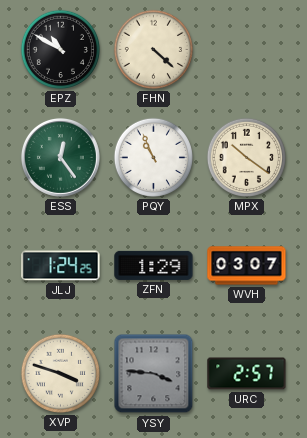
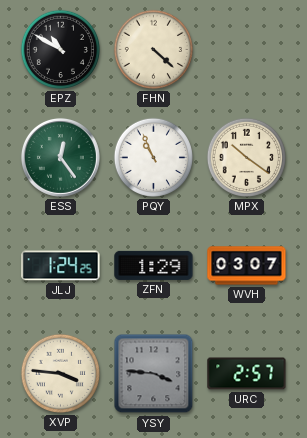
XVP: 3:48 -> 3:46 (60, 373)
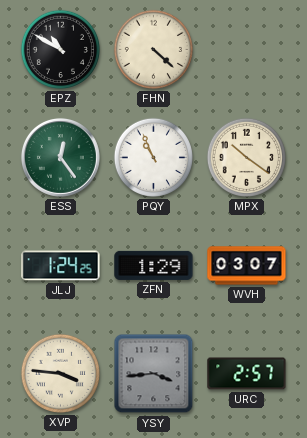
YSY: 3:46 -> 3:44 (154, 374)
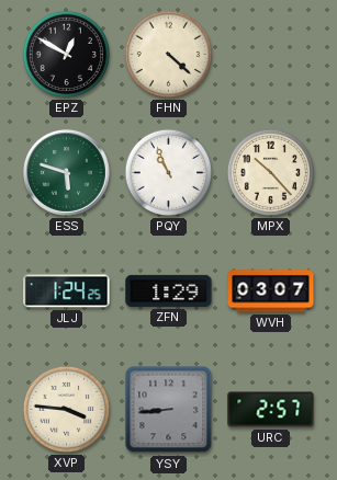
EPZ: 10:50 -> 12:50 (66, 54)
ESS: 12:24 -> 5:48 (66, 172)
MPX: 10:21 -> 10:23 (270, 172)
YSY: 3:44 -> 8:44 (169, 410)
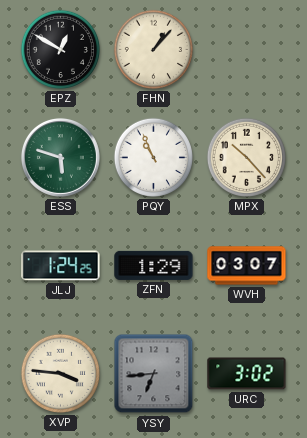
FHN: 4:22 -> 1:07 (153, 49)
YSY: 8:44 -> 6:44 (154, 374)
URC: 2:57 -> 3:02 (247, 374)
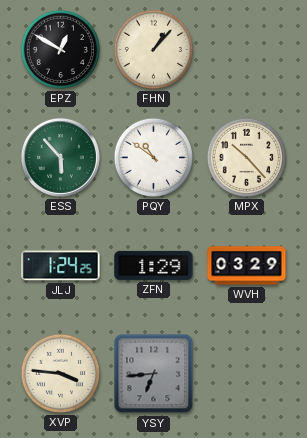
ESS: 5:48 -> 5:53 (60, 157)
PQY: 10:56 -> 10:51 (153, 157)
WVH: 03:07 -> 03:29 (247, 266)
URC: 3:02 -> none (247, 374)
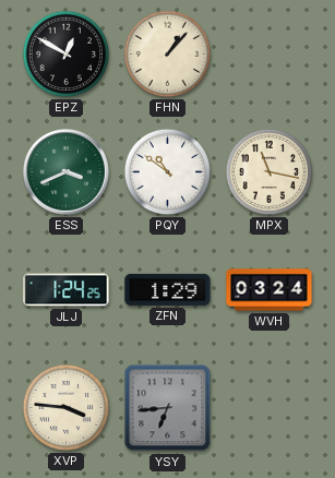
ESS: 5:53 -> 3:41 (65, 171)
MPX: 10:23 -> 11:17 (268, 171)
WVH: 03:29 -> 03:24 (270, 290)
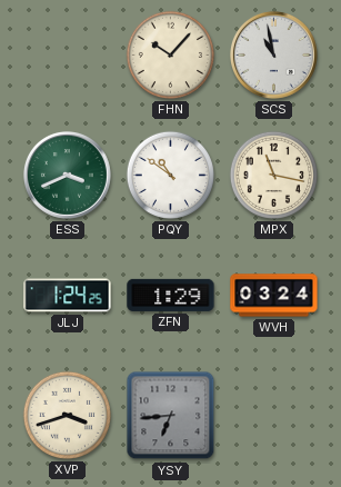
EPZ: 12:50 -> none (65, 53)
FHN: 1:07 -> 10:07 (170, 54)
SCS: none -> 10:58 (273, 54)
XVP: 3:46 -> 3:42 (67, 415)
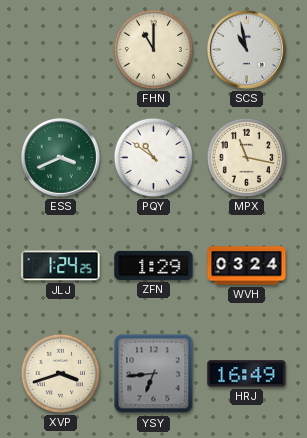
FHN: 10:07 -> 11:00 (153, 49)
HRJ: none -> 16:49 (247, 374)
